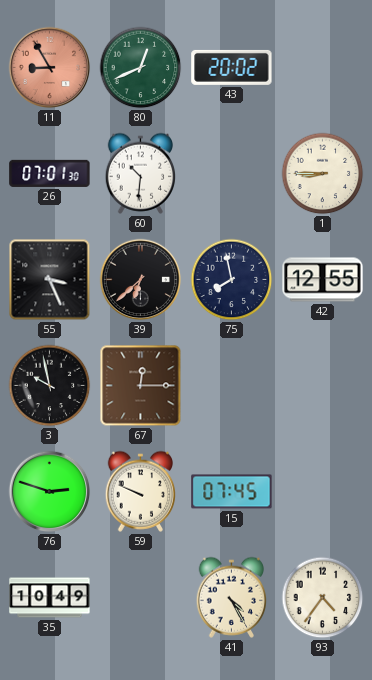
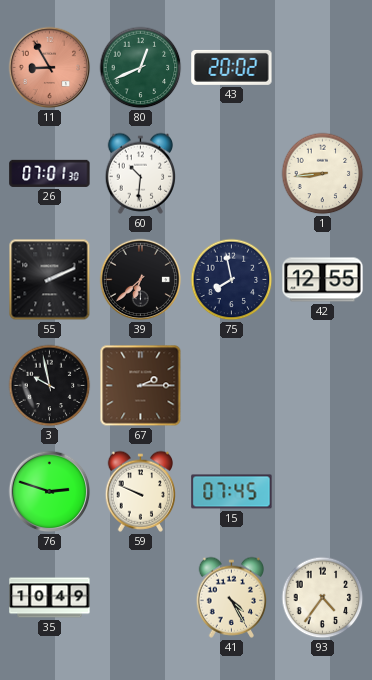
1: 8:45 -> 8:44 (323, 174)
55: 3:26 -> 2:11 (50, 280)
67: 12:15 -> 2:15 (141, 386)
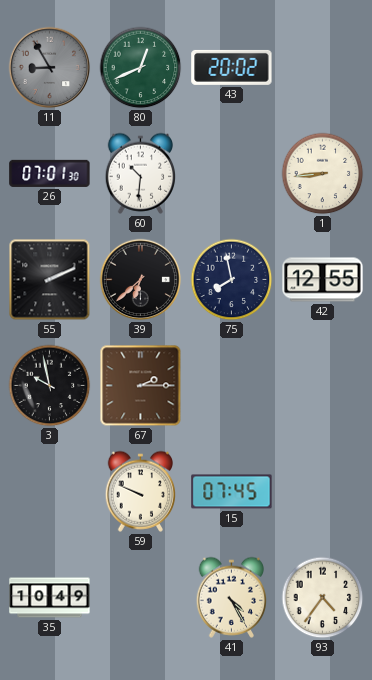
11 dial: salmon -> grey (50, 68)
76: 2:48 -> none (50, 492)
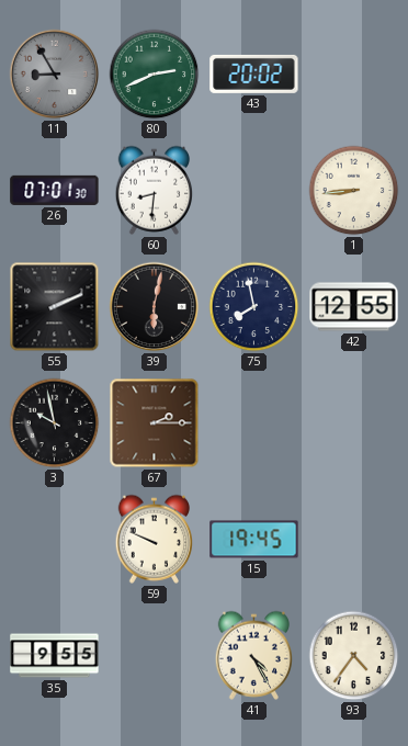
80: 12:41 -> 2:41 (155, 75)
60: 10:31 -> 8:31 (155, 190)
39: 6:38 -> 6:02 (155, 307)
15: 07:45 -> 19:45 (254, 540)
35: 10:49 -> 9:55 (55, 656)
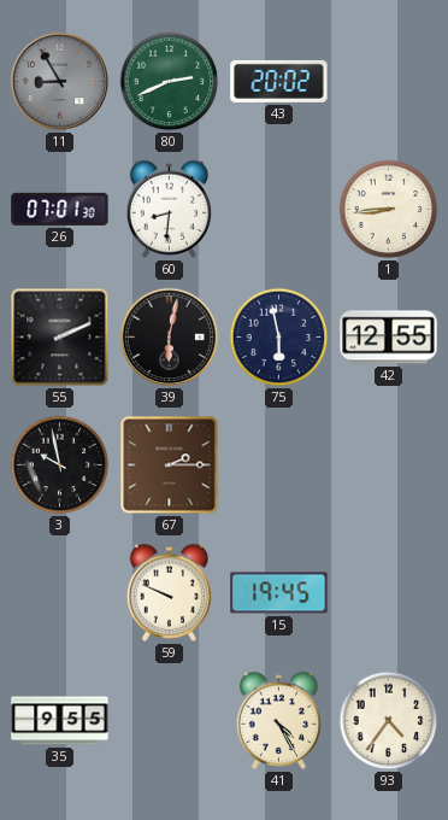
75: 7:58 -> 5:58 (279, 338)
